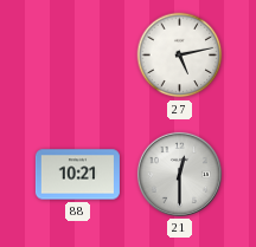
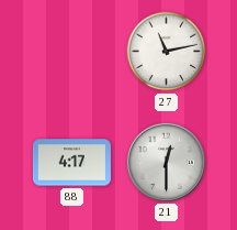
27: 5:13 -> 11:13 (167, 52)
88: 10:21 -> 4:17 (71, 163)
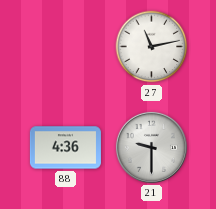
88: 4:17 -> 4:36 (65, 148)
21: 12:30 -> 9:30 (151, 147)
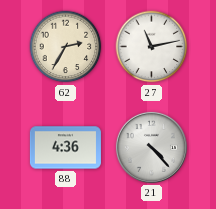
62: none -> 2:35 (66, 47)
21: 9:30 -> 4:23 (151, 147)
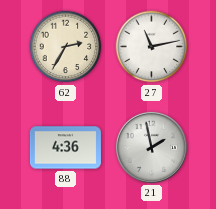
21: 4:23 -> 1:58 (151, 147)
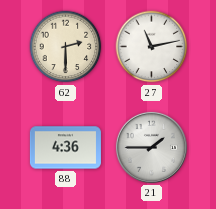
62: 2:35 -> 2:30 (66, 47)
21: 1:58 -> 1:45 (151, 147)
